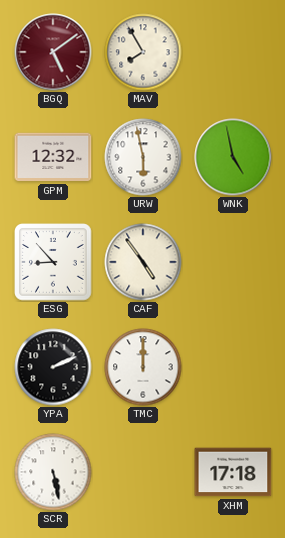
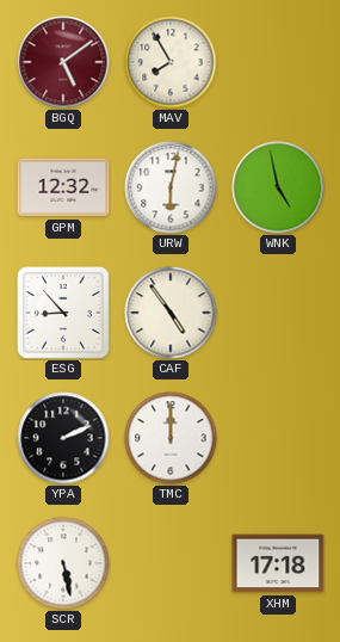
URW: 5:58 -> 6:02 (171, 187)
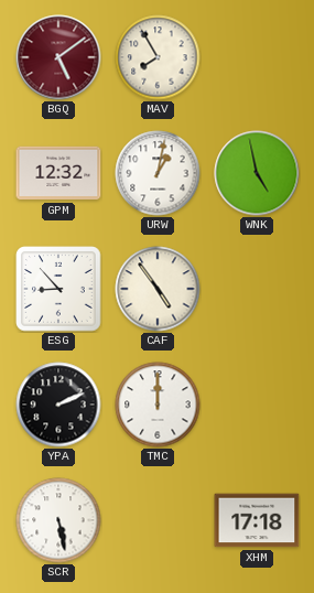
URW: 6:02 -> 1:02 (158, 173)
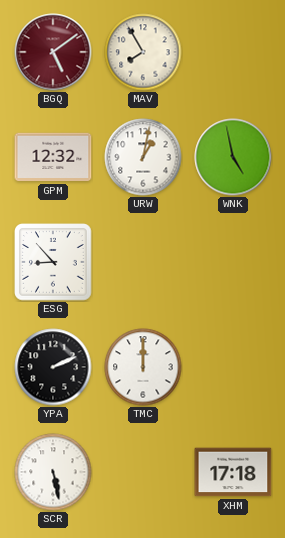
CAF: 4:54 -> none (158, 289)
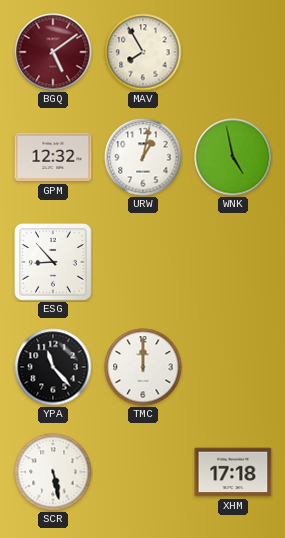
YPA: 2:11 -> 11:23 (53, 367)
